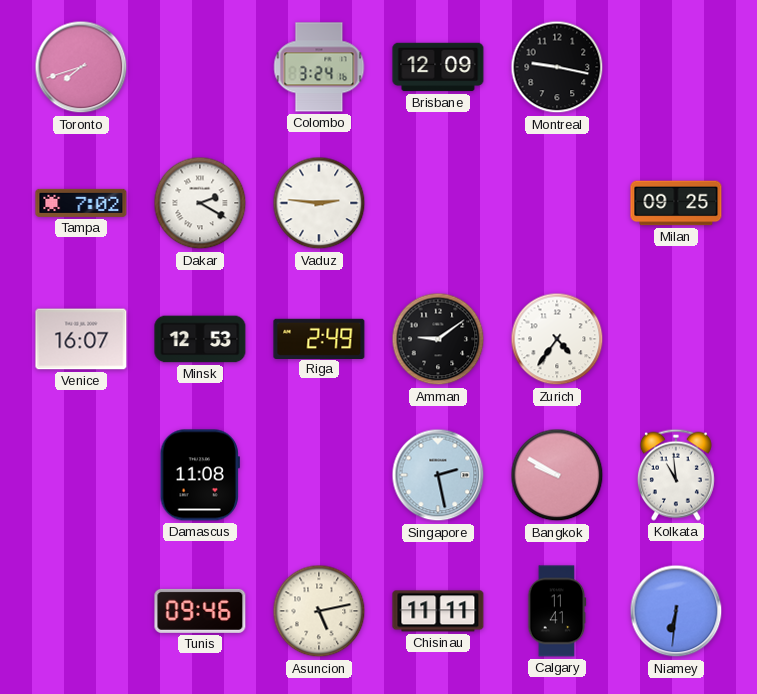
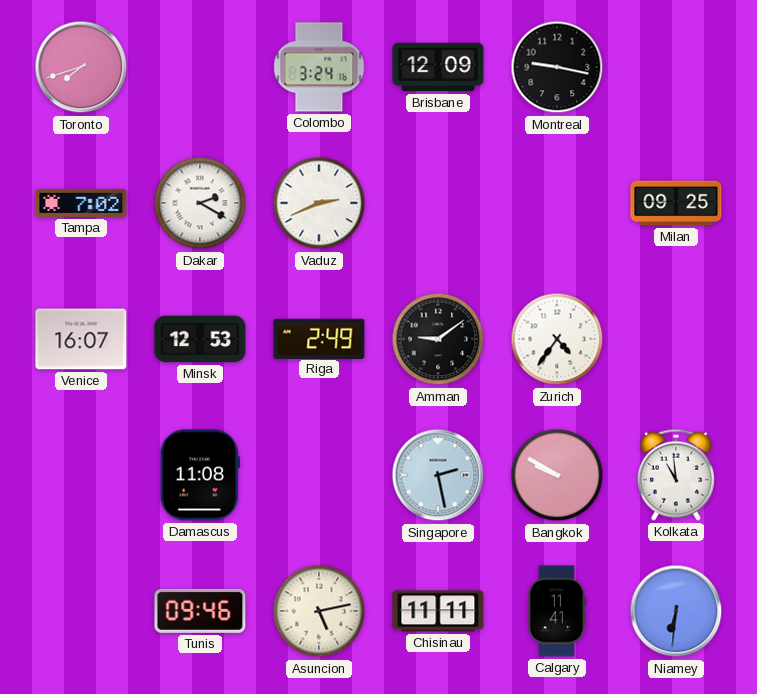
Vaduz: 2:46 -> 2:41 (319, 203)
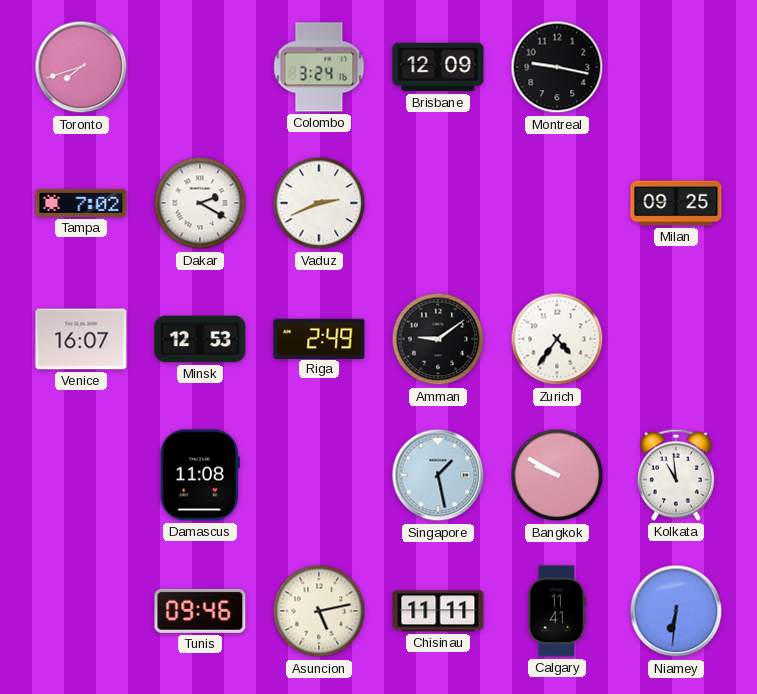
Singapore: 2:28 -> 1:28 (438, 475)
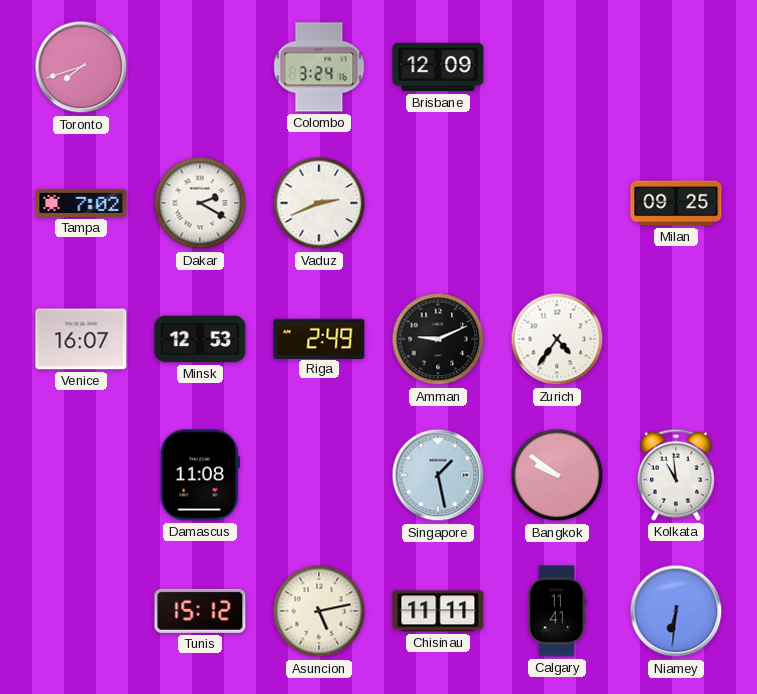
Montreal: 9:17 -> none (557, 67)
Amman: 9:09 -> 9:11 (438, 339)
Bangkok: 9:50 -> 9:51 (557, 475)
Tunis: 09:46 -> 15:12 (200, 611)
